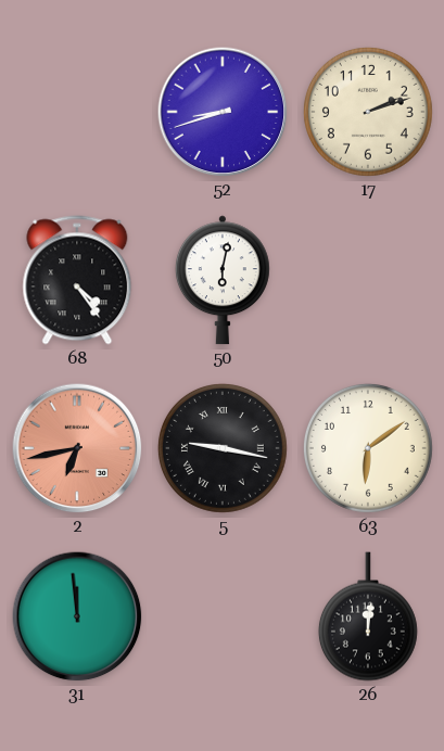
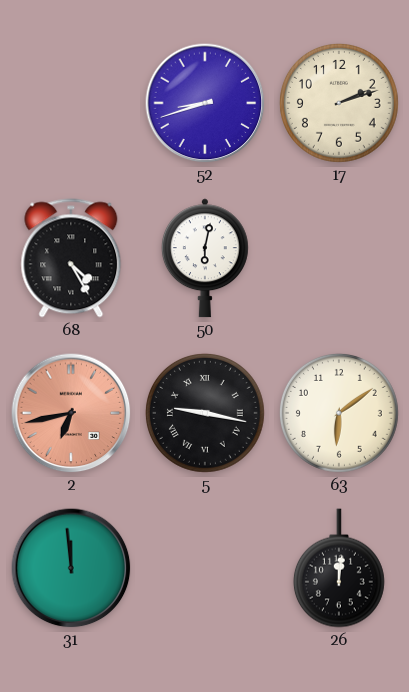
68: 4:24 -> 4:25 (71, 258)
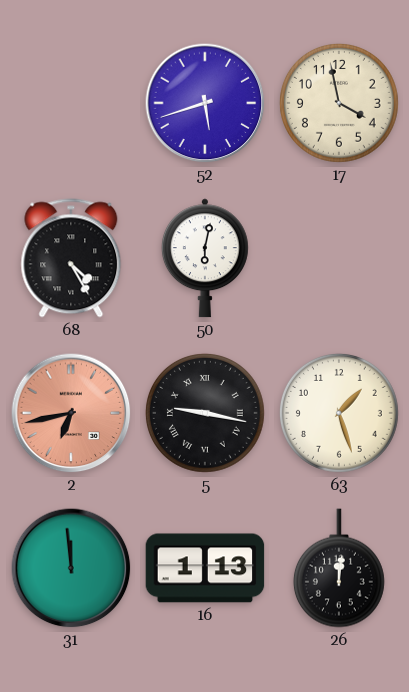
52: 8:42 -> 5:42 (205, 103)
17: 2:12 -> 3:58 (339, 103)
63: 6:09 -> 1:27 (339, 413)
16: none -> 1:13 (205, 568)
